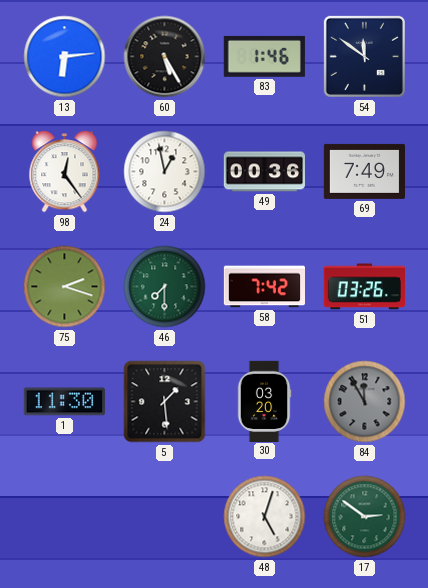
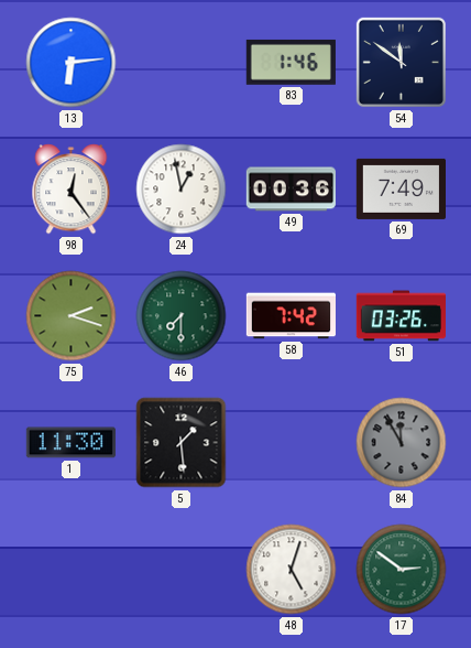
60: 5:25 -> none (165, 57)
30: 03:20 -> none (264, 401)
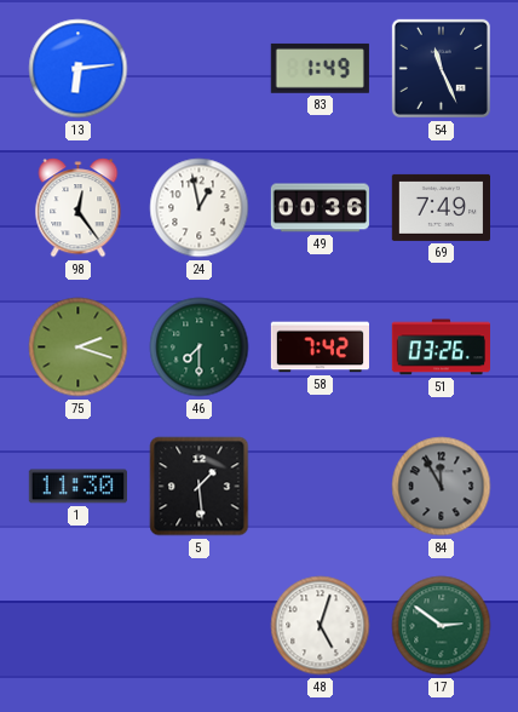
83: 1:46 -> 1:49 (320, 68)
54: 11:51 -> 11:26 (441, 68)
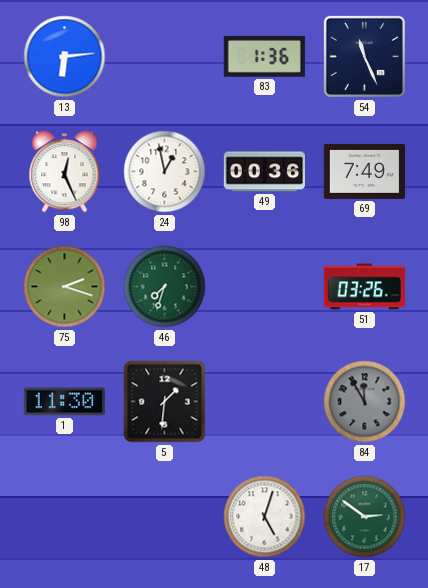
83: 1:49 -> 1:36 (264, 56)
98: 12:24 -> 12:26 (65, 172)
46: 7:30 -> 7:33 (165, 287)
58: 7:42 -> none (320, 348)
5: 1:29 -> 1:31 (165, 402)
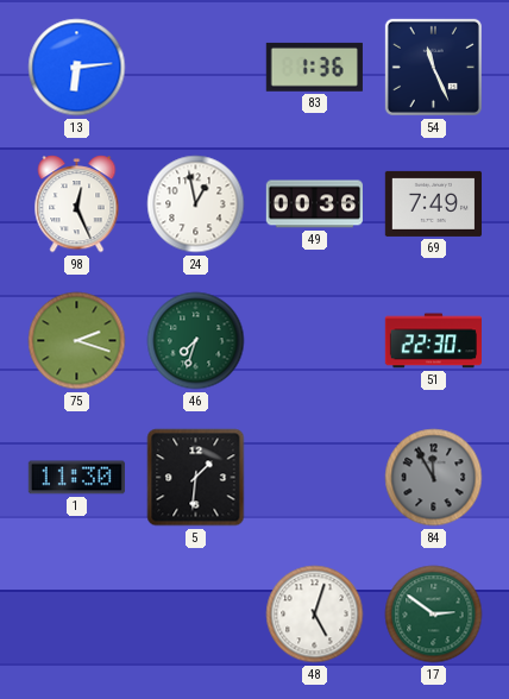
51: 03:26 -> 22:30 (433, 341)
